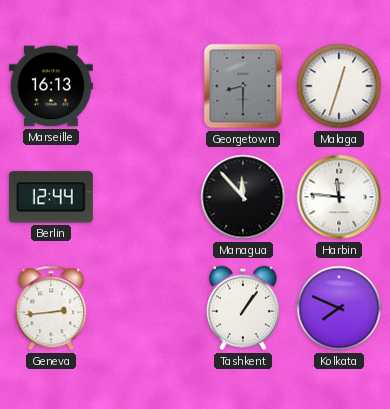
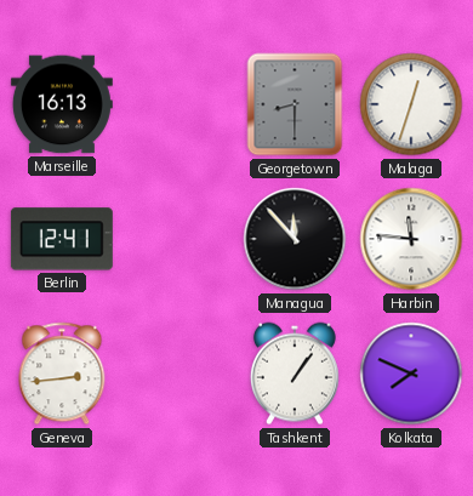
Berlin: 12:44 -> 12:41 (62, 239)
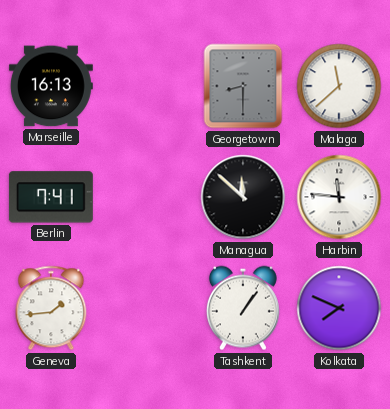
Malaga: 12:33 -> 11:38 (339, 86)
Berlin: 12:41 -> 7:41 (51, 197)
Managua: 11:53 -> 11:52 (243, 197)
Geneva: 2:44 -> 1:44 (51, 308)
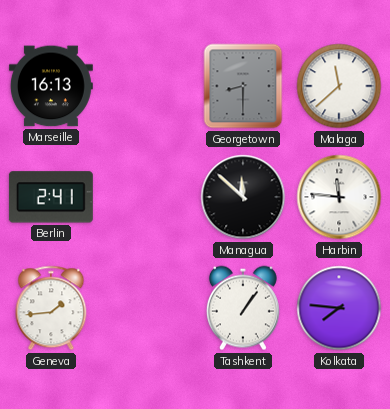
Berlin: 7:41 -> 2:41 (51, 197)
Kolkata: 7:49 -> 7:46 (339, 308)
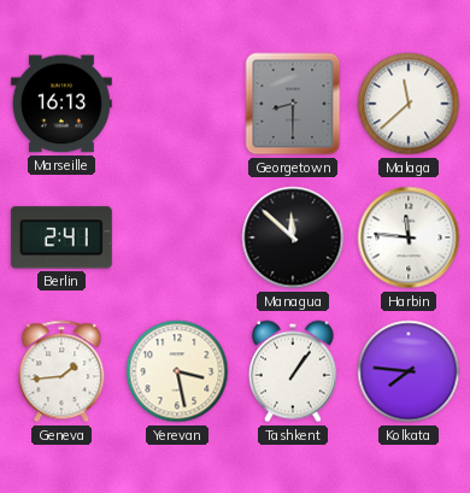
Yerevan: none -> 3:28 (177, 371)
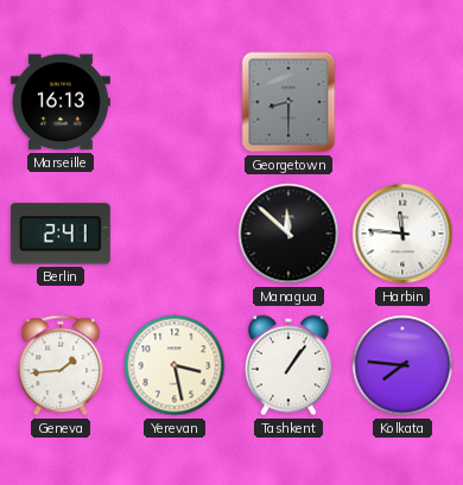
Malaga: 11:38 -> none (409, 104)
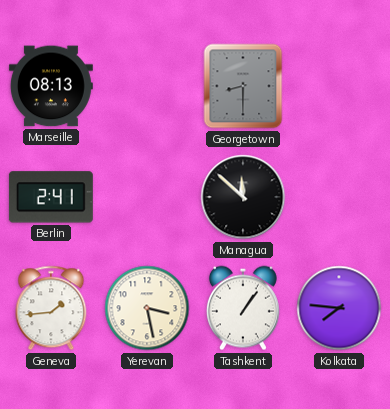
Marseille: 16:13 -> 08:13 (51, 86)
Harbin: 11:46 -> none (402, 234)
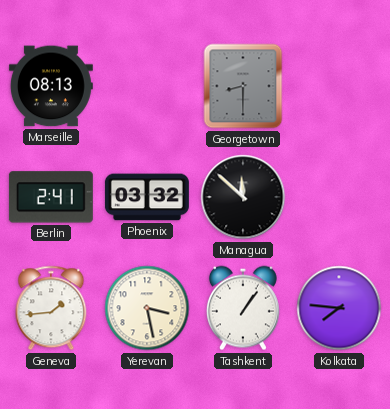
Phoenix: none -> 03:32 (147, 197)
